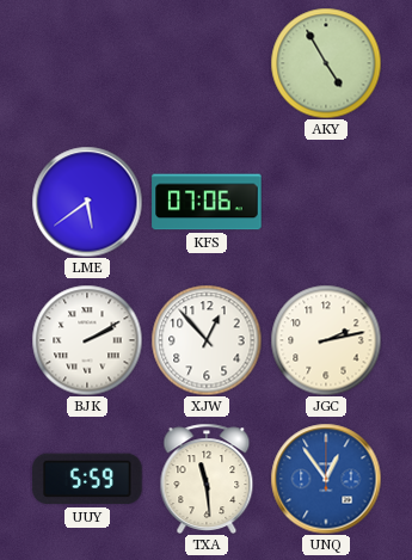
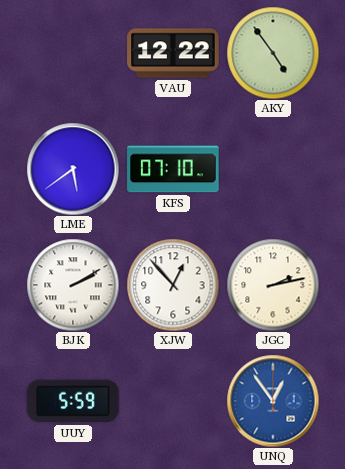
VAU: none -> 12:22 (173, 53)
AKY: 4:55 -> 4:54 (273, 53)
KFS: 07:06 -> 07:10 (173, 169)
TXA: 11:29 -> none (207, 478)
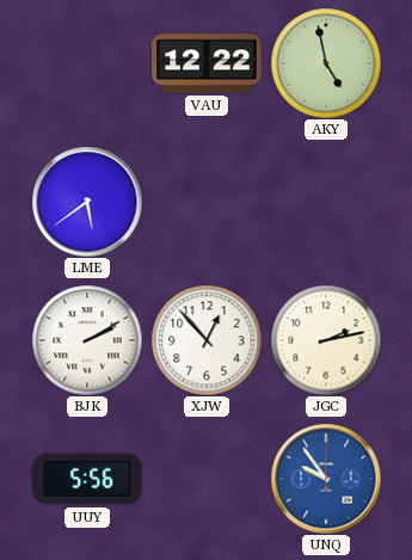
AKY: 4:54 -> 4:58 (326, 63)
KFS: 07:10 -> none (173, 169)
UUY: 5:59 -> 5:56 (87, 479)
UNQ: 12:54 -> 9:54 (326, 479)
